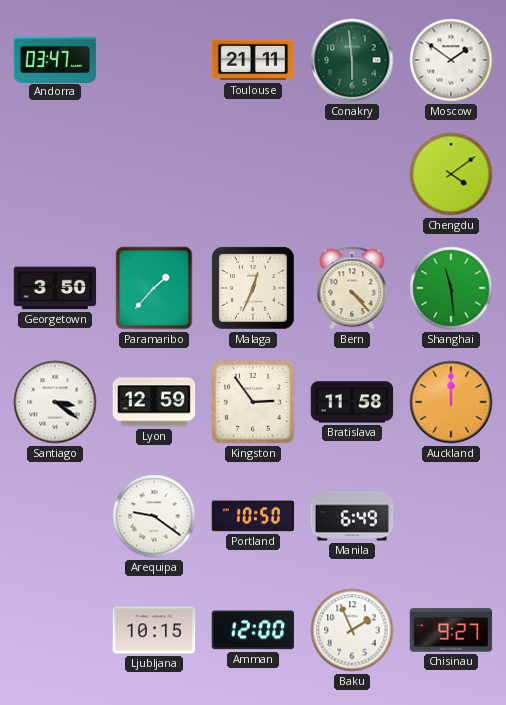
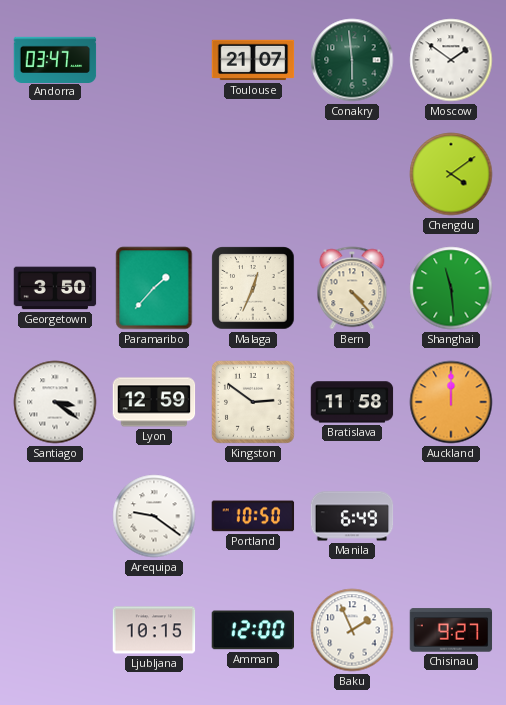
Toulouse: 21:11 -> 21:07 (253, 60)
Kingston: 2:54 -> 2:51 (254, 403)
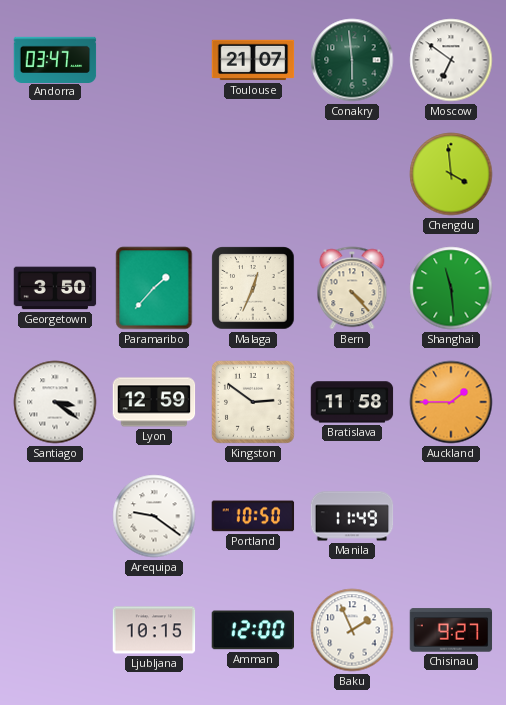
Moscow: 1:51 -> 6:51 (451, 60)
Chengdu: 4:09 -> 3:59 (451, 174)
Auckland: 12:00 -> 1:45 (451, 402)
Manila: 6:49 -> 11:49 (352, 516)
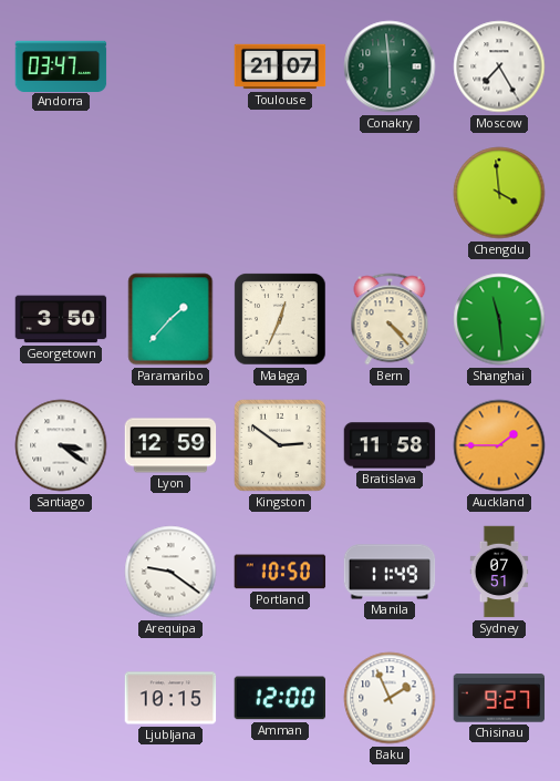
Moscow: 6:51 -> 7:25 (499, 66)
Sydney: none -> 07:51 (499, 572)
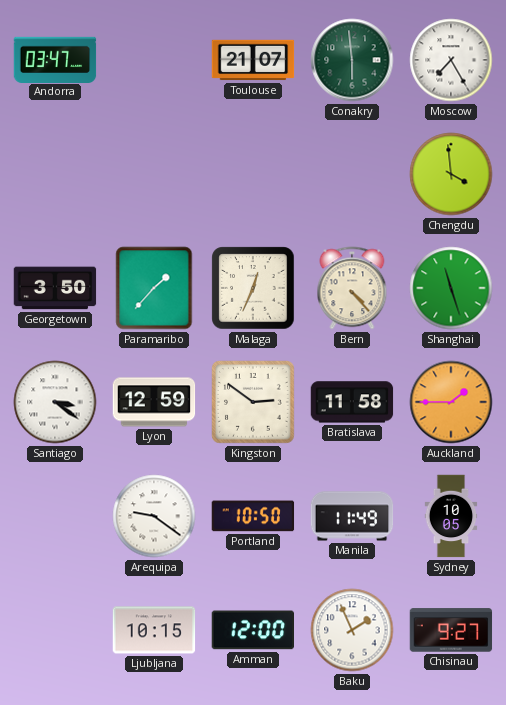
Shanghai: 11:29 -> 11:27 (451, 288)
Sydney: 07:51 -> 10:05 (451, 516)
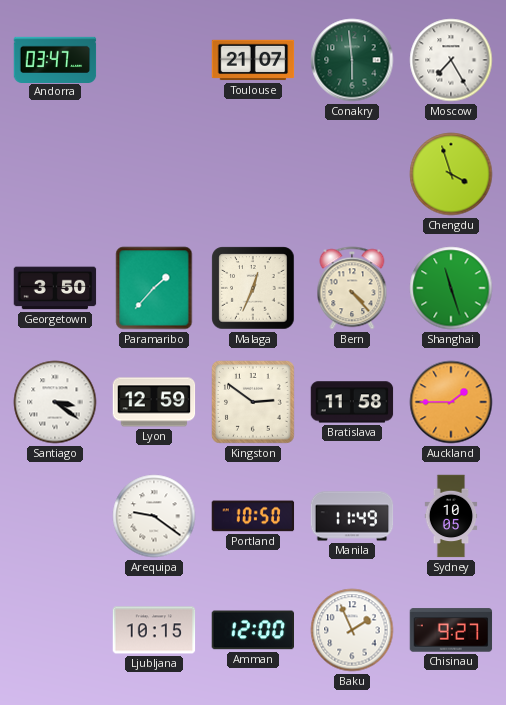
Chengdu: 3:59 -> 3:57 (451, 174)
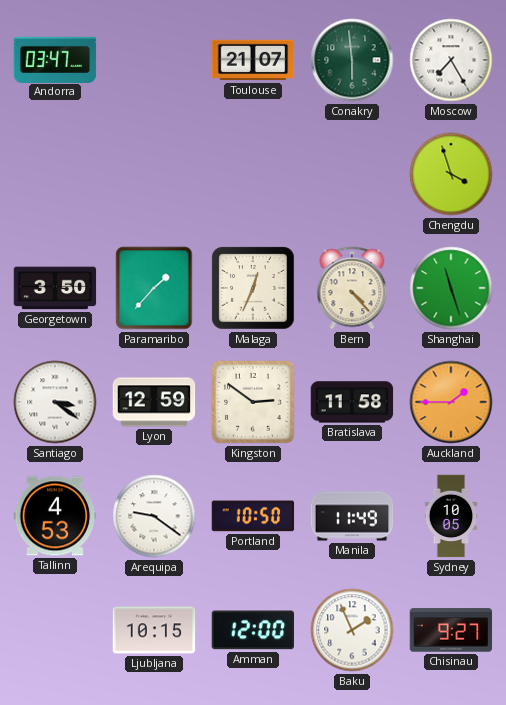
Tallinn: none -> 4:53 (55, 516)
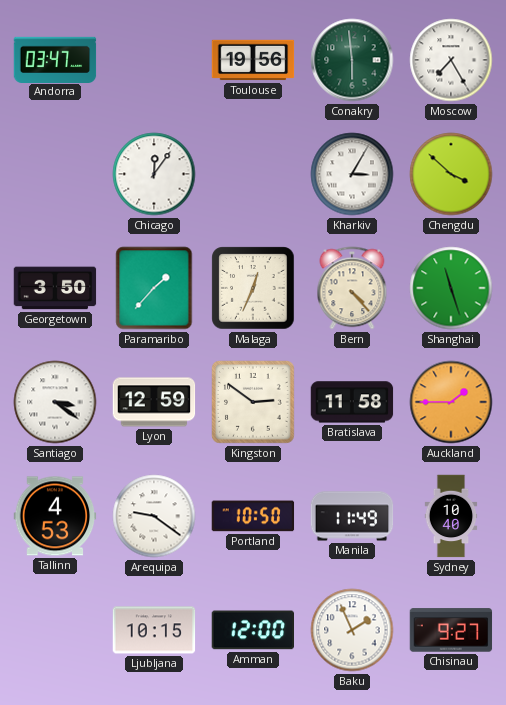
Toulouse: 21:07 -> 19:56 (253, 60)
Chicago: none -> 12:06 (154, 174)
Kharkiv: none -> 3:05 (352, 174)
Chengdu: 3:57 -> 3:52 (451, 174)
Sydney: 10:05 -> 10:40 (451, 516)
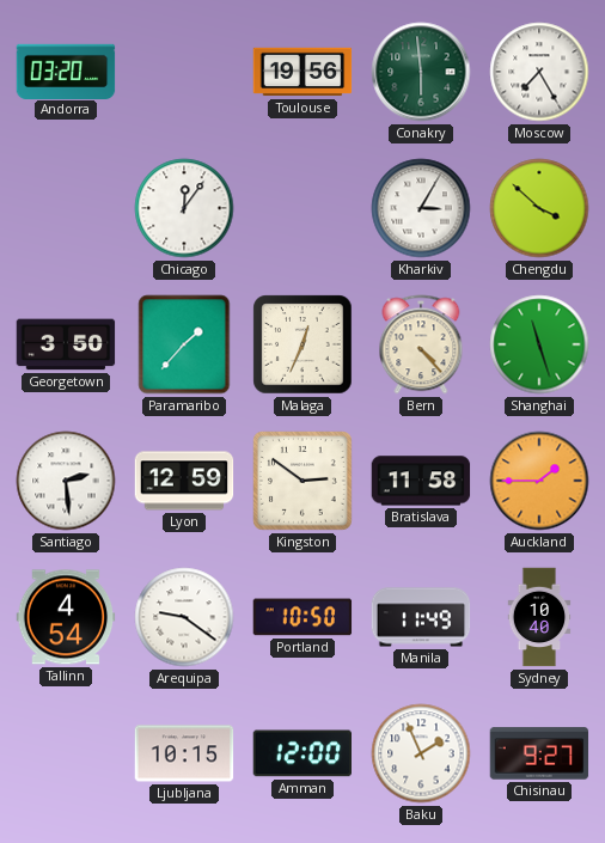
Andorra: 03:47 -> 03:20 (66, 71)
Santiago: 3:21 -> 2:29 (66, 481)
Tallinn: 4:53 -> 4:54 (66, 617)
